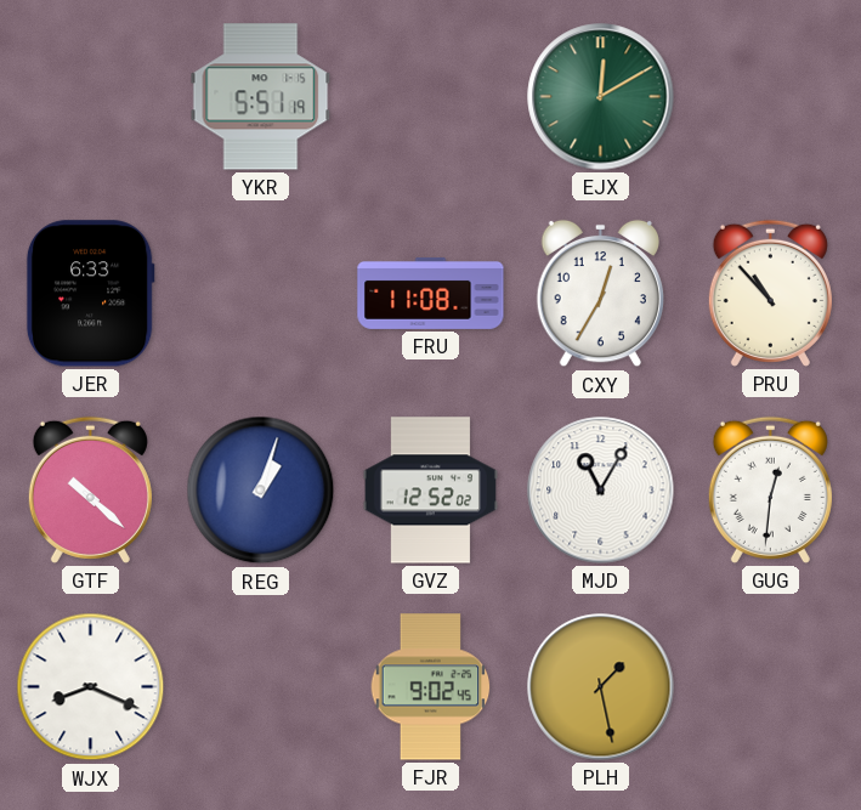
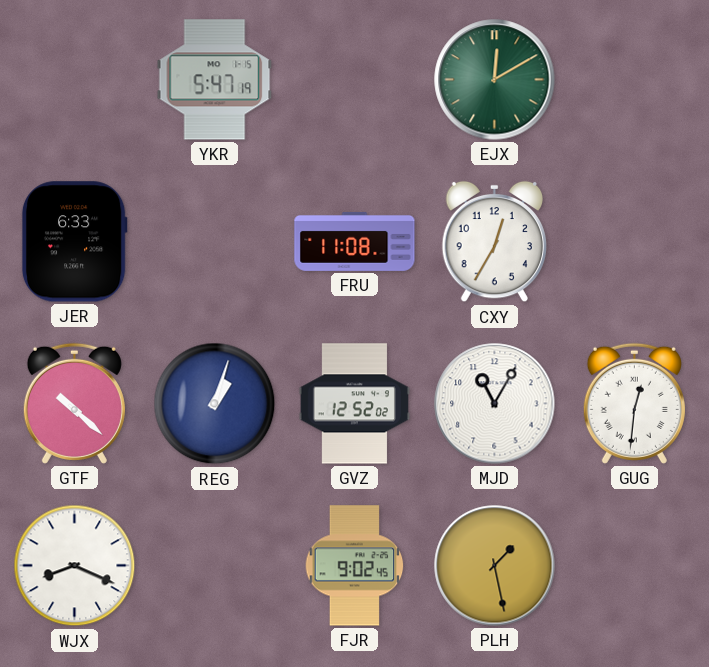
YKR: 5:51 -> 5:47 (215, 80)
PRU: 10:53 -> none (770, 293)
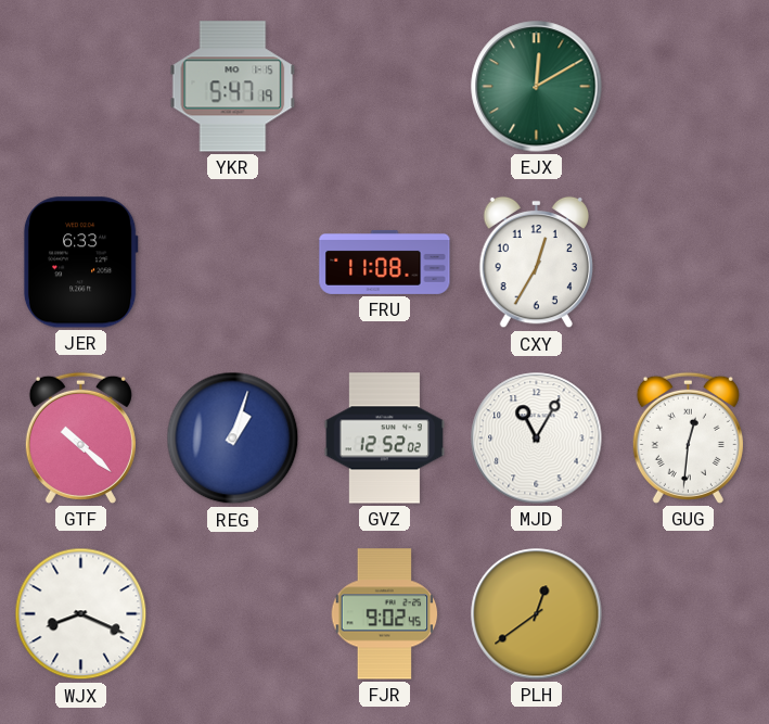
PLH: 1:28 -> 12:39 (537, 614)
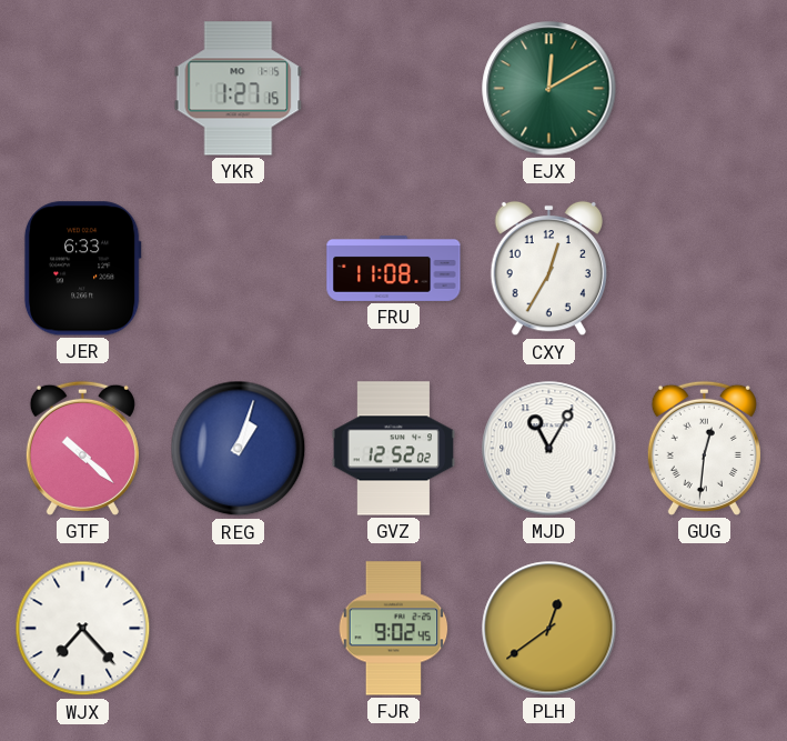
YKR: 5:47 -> 1:27 (239, 89)
WJX: 8:19 -> 7:23 (83, 629)
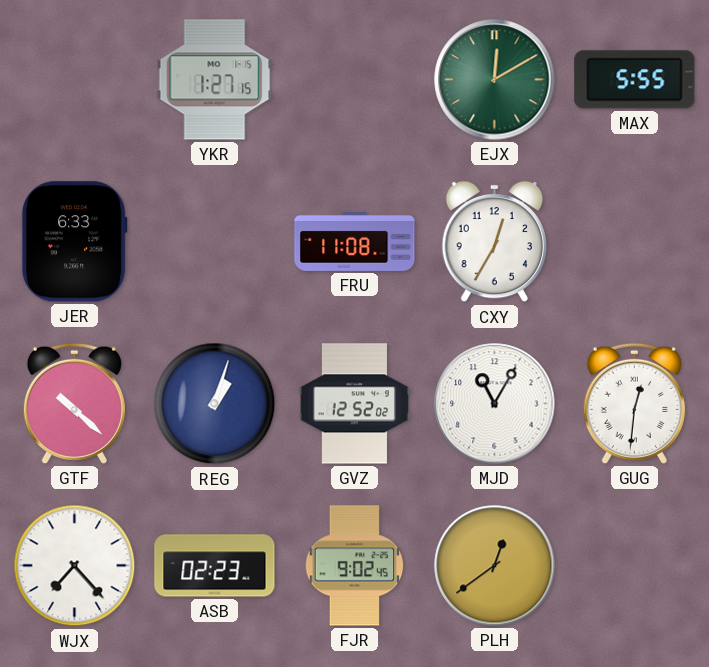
MAX: none -> 5:55 (635, 80)
ASB: none -> 02:23 (215, 566)
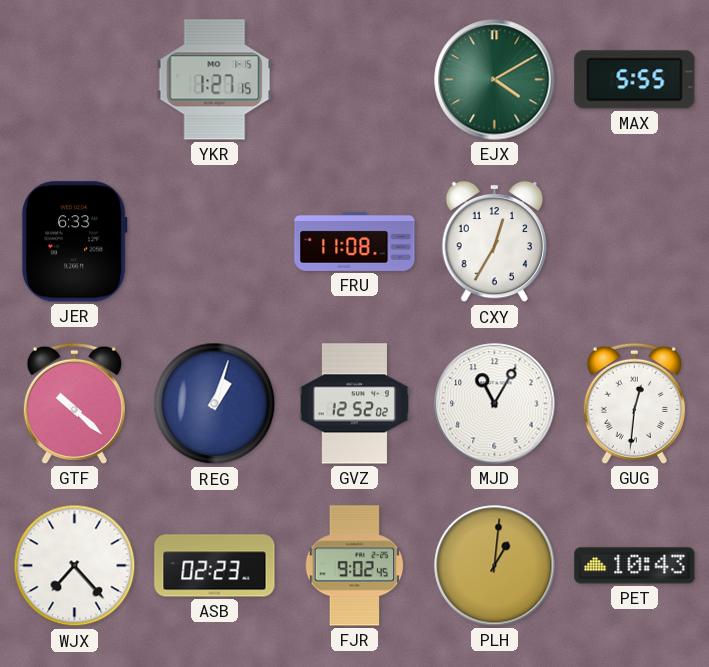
EJX: 12:10 -> 4:10 (495, 80)
PLH: 12:39 -> 1:01 (495, 566)
PET: none -> 10:43 (635, 566)
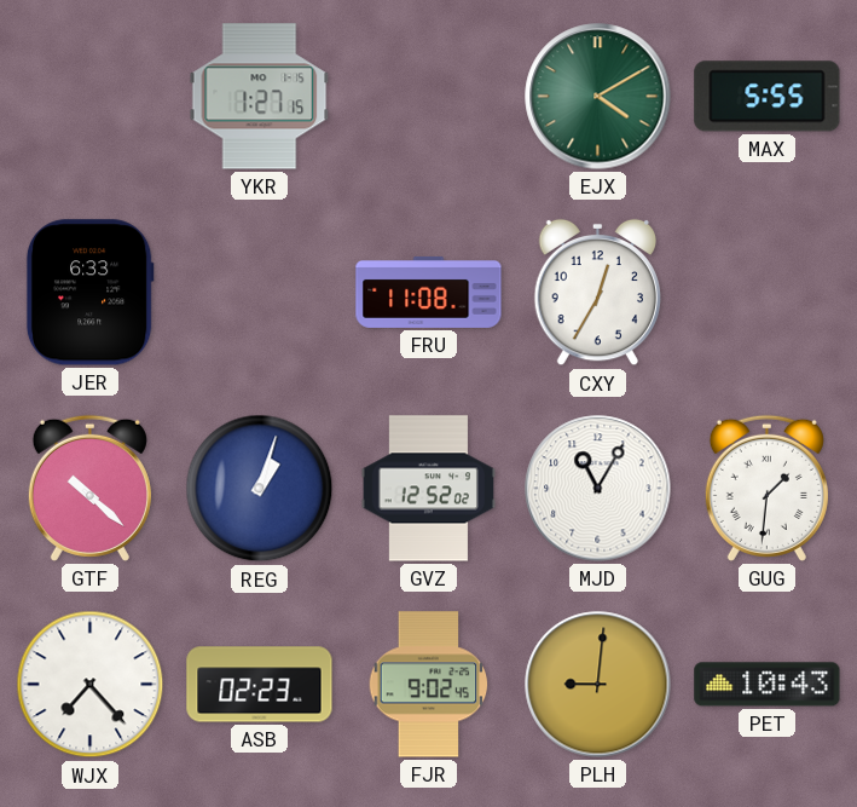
GUG: 12:31 -> 1:31 (766, 488)
PLH: 1:01 -> 9:01 (598, 685)
